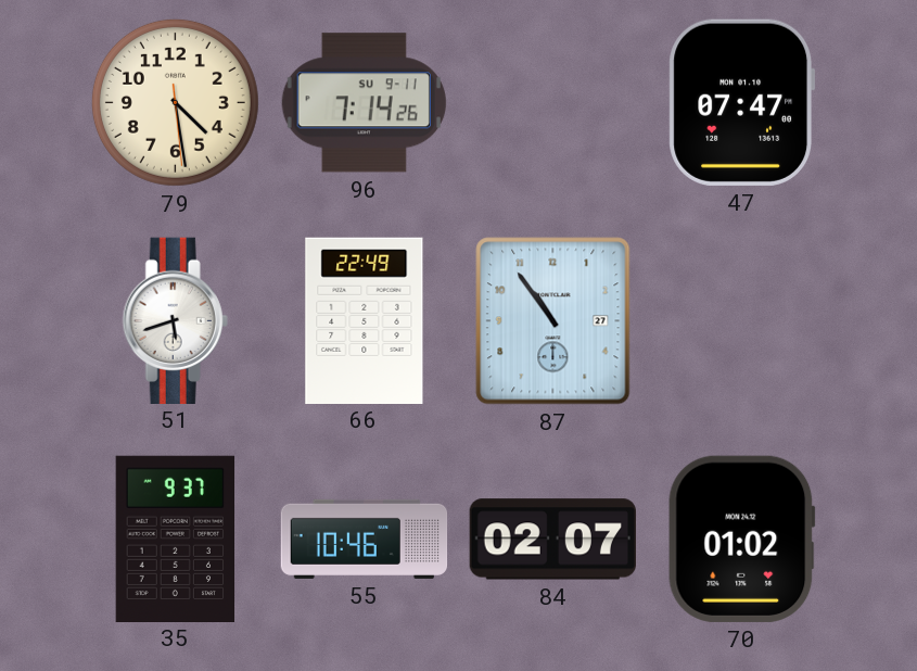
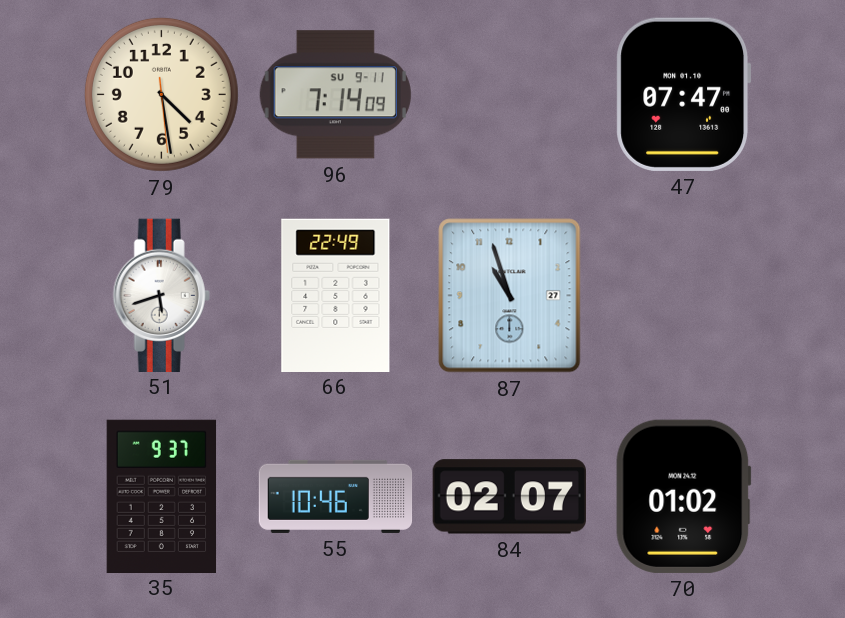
96: 7:14:26 -> 7:14:09 (335, 95)
87: 10:54 -> 10:57 (510, 296)
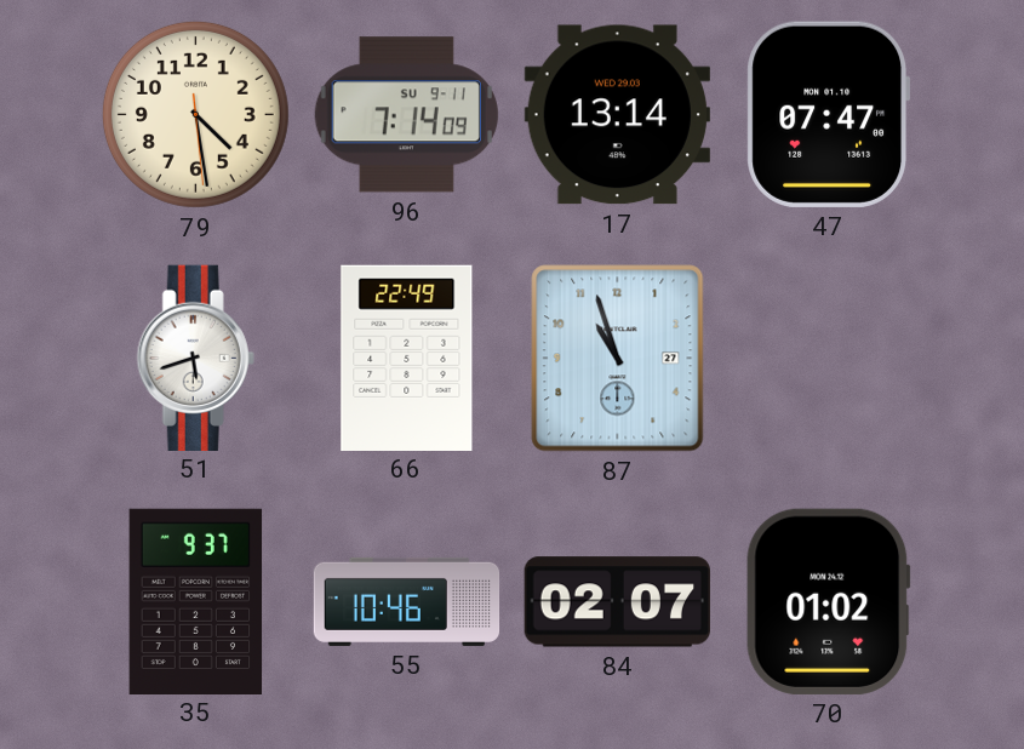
17: none -> 13:14 (617, 115)
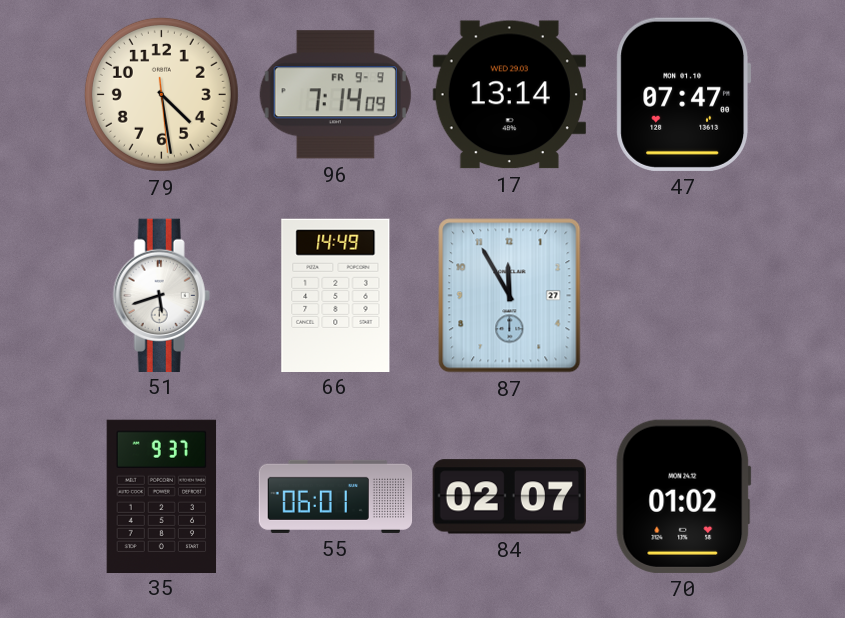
96 date: SU 9-11 -> FR 9-9 (335, 95)
66: 22:49 -> 14:49 (336, 295)
87: 10:57 -> 11:55 (510, 296)
55: 10:46 -> 06:01 (336, 496)
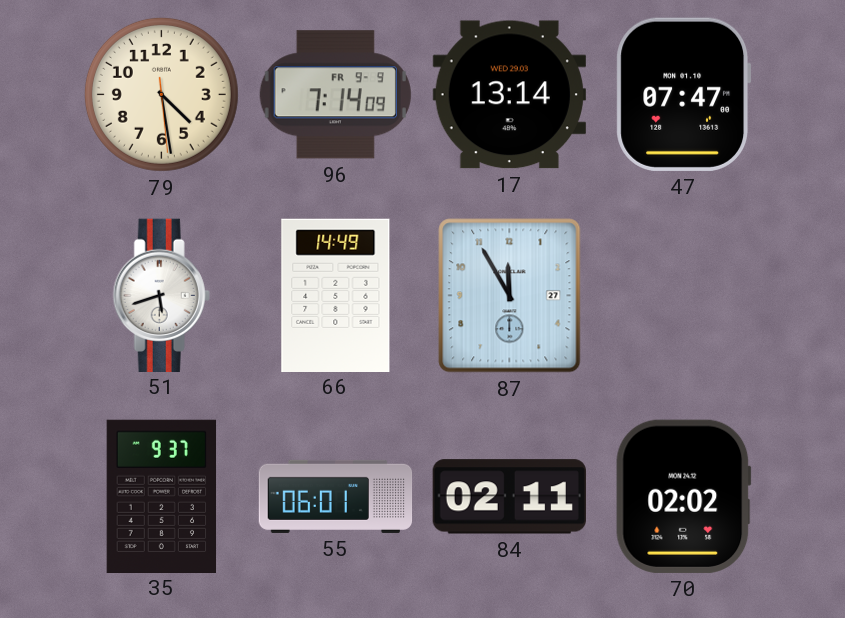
84: 02:07 -> 02:11 (509, 497)
70: 01:02 -> 02:02 (684, 496)
